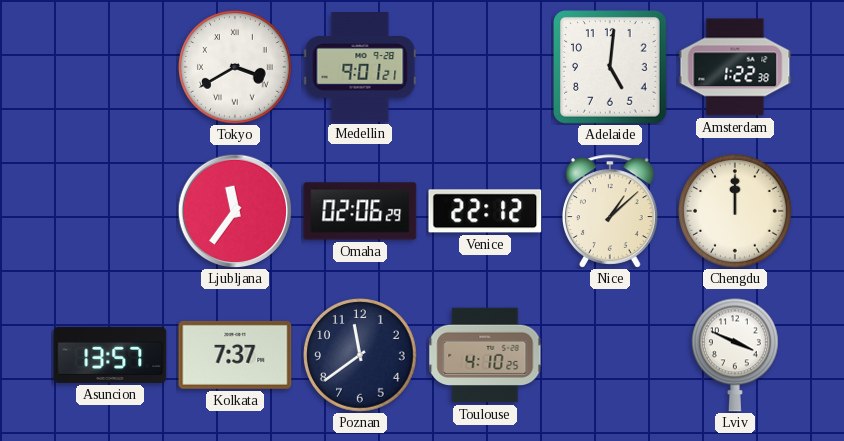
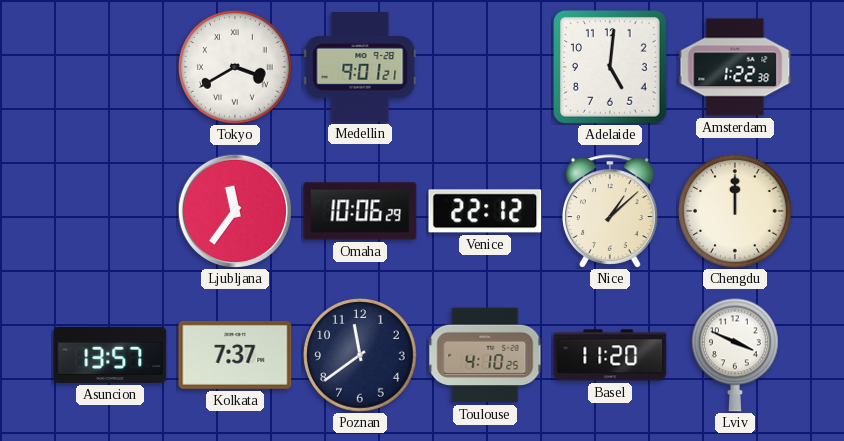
Omaha: 02:06 -> 10:06 (360, 211)
Basel: none -> 11:20 (610, 355)
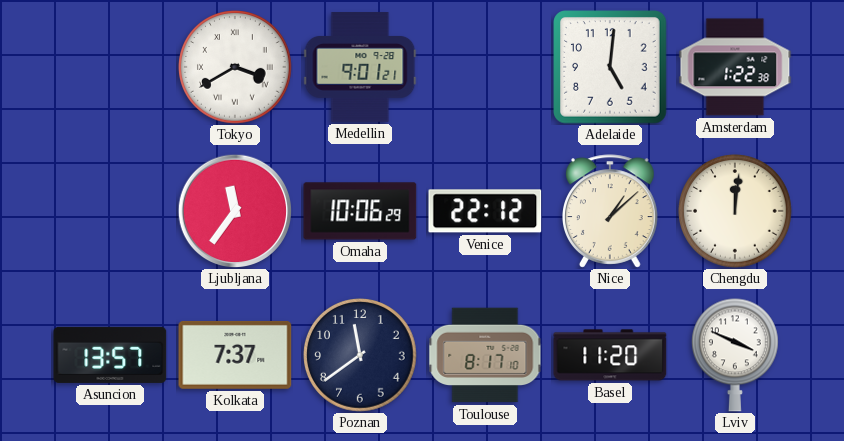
Chengdu: 12:00 -> 12:01 (736, 212)
Toulouse: 4:10 -> 8:17 (485, 355)
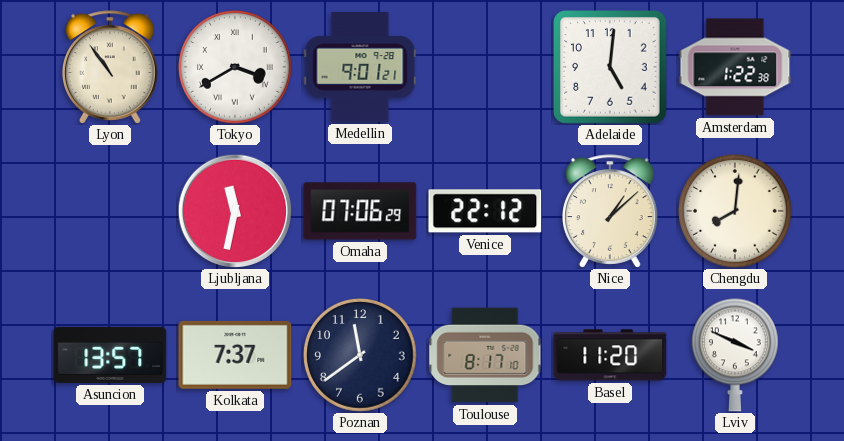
Lyon: none -> 10:54 (111, 67)
Ljubljana: 11:36 -> 11:32 (234, 210)
Omaha: 10:06 -> 07:06 (360, 211)
Chengdu: 12:01 -> 8:01 (736, 212)
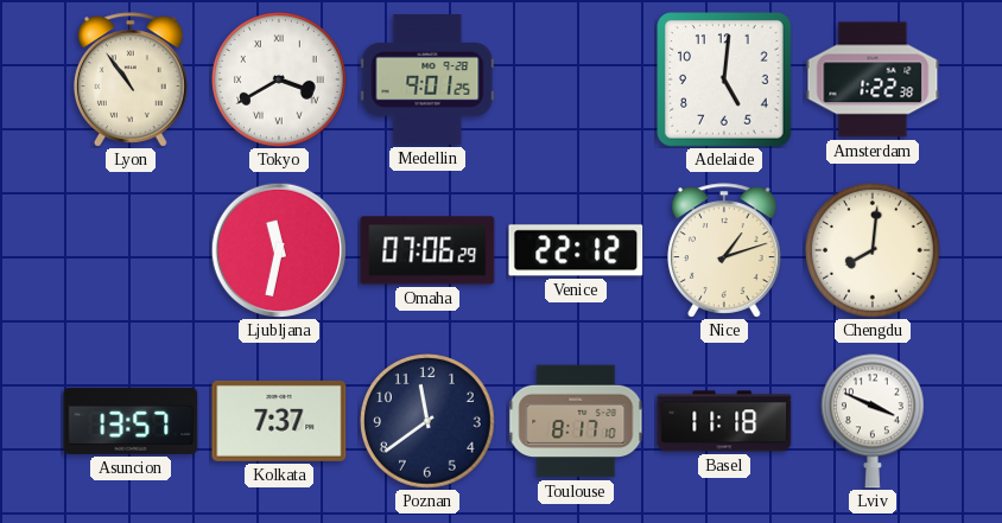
Medellin: 9:01:21 -> 9:01:25 (427, 79)
Nice: 1:08 -> 1:12 (725, 250)
Basel: 11:20 -> 11:18 (724, 421)
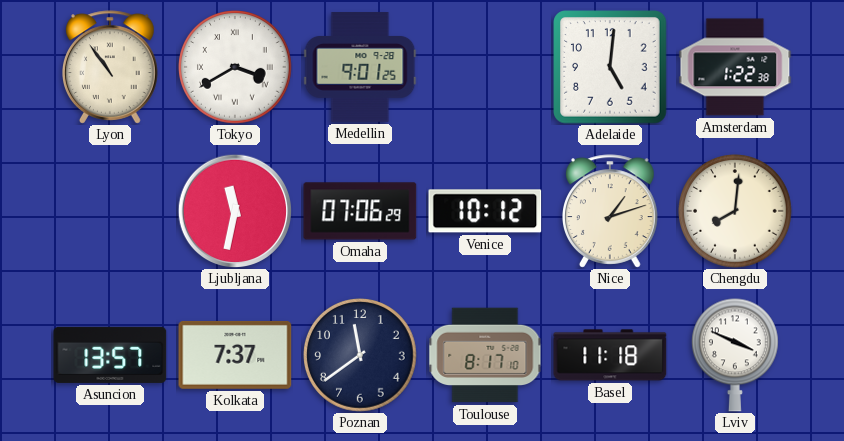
Venice: 22:12 -> 10:12 (485, 211)
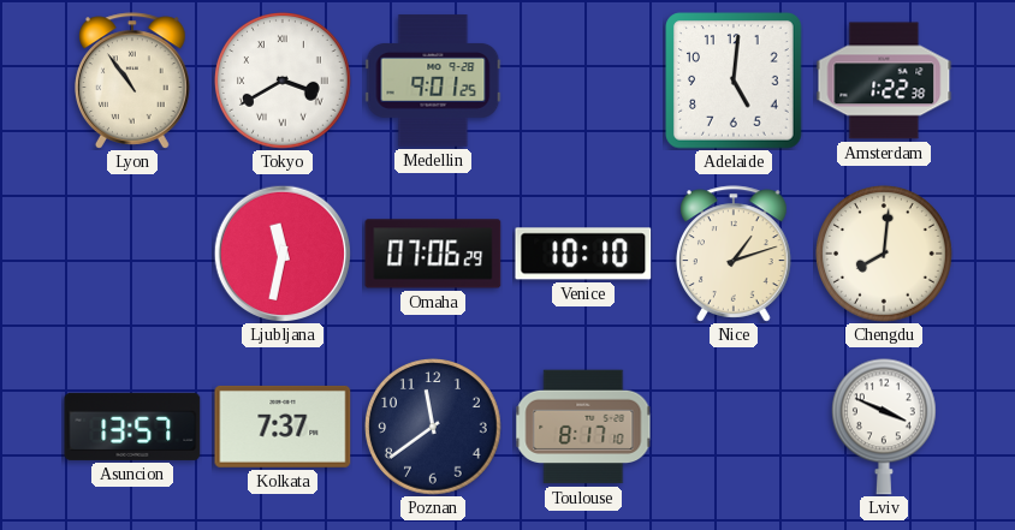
Venice: 10:12 -> 10:10 (583, 254)
Basel: 11:18 -> none (610, 355)
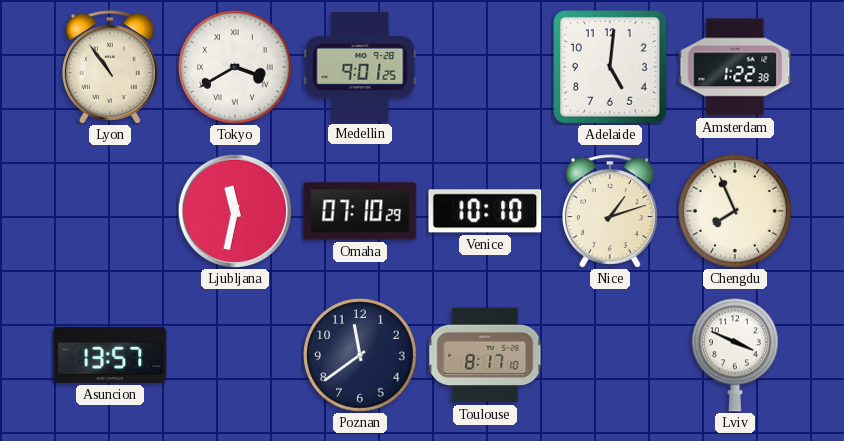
Omaha: 07:06 -> 07:10 (360, 211)
Chengdu: 8:01 -> 7:56 (736, 212)
Kolkata: 7:37 -> none (283, 427)
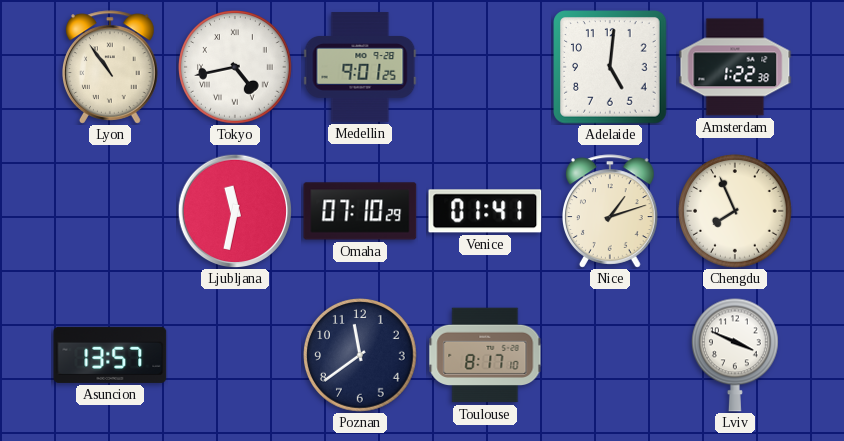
Tokyo: 3:40 -> 4:43 (236, 68)
Venice: 10:10 -> 01:41 (485, 211)
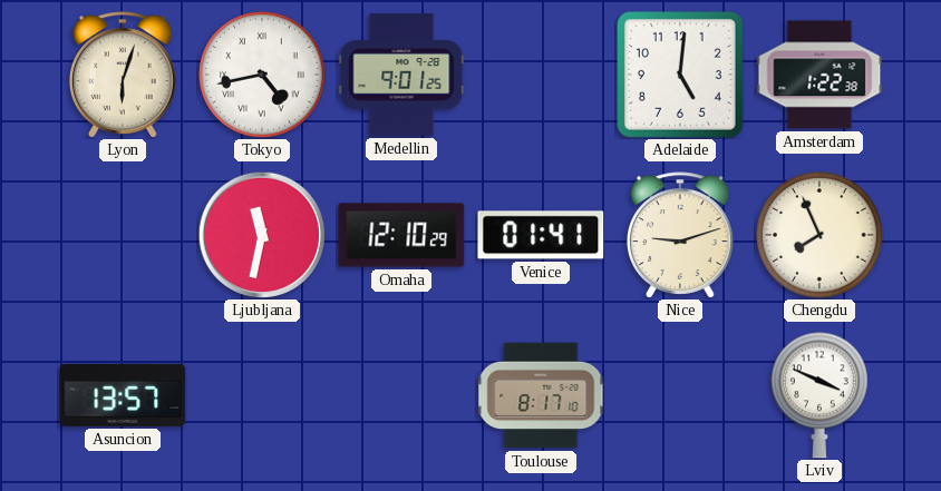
Lyon: 10:54 -> 6:03 (124, 75)
Omaha: 07:10 -> 12:10 (401, 235)
Nice: 1:12 -> 9:12 (681, 235)
Poznan: 11:39 -> none (361, 356)
